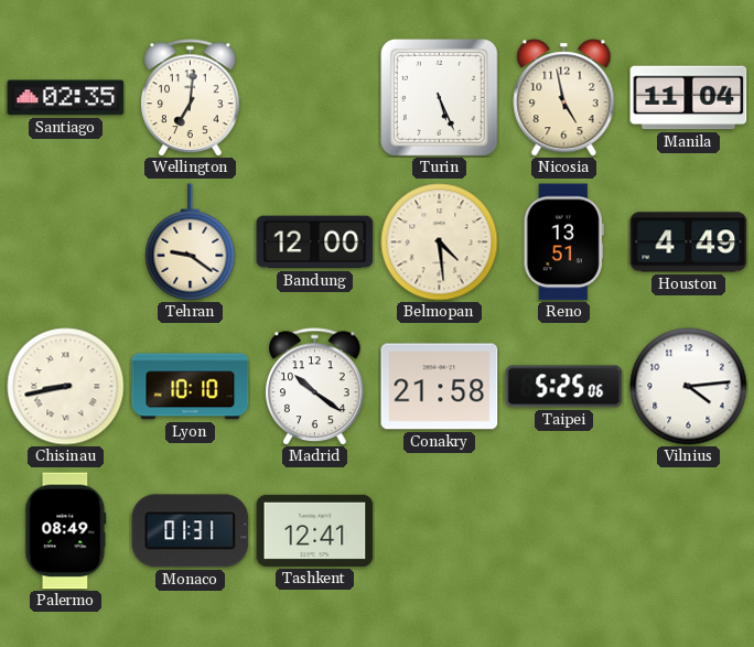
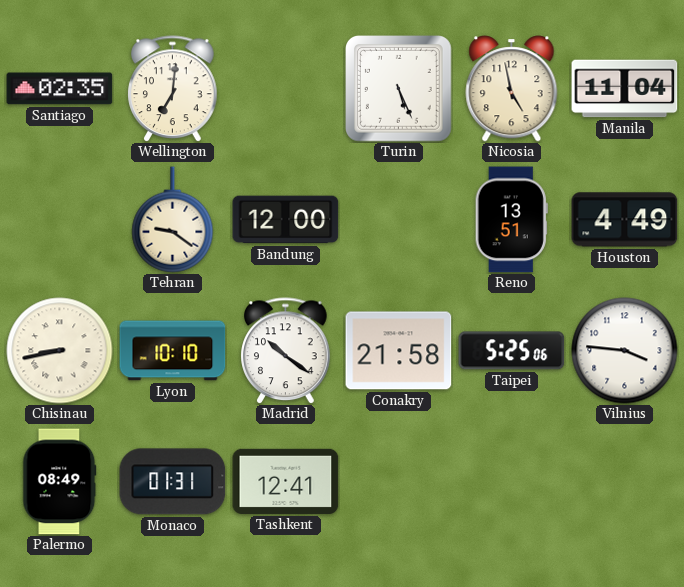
Belmopan: 4:29 -> none (440, 242)
Vilnius: 4:14 -> 3:46 (625, 351)
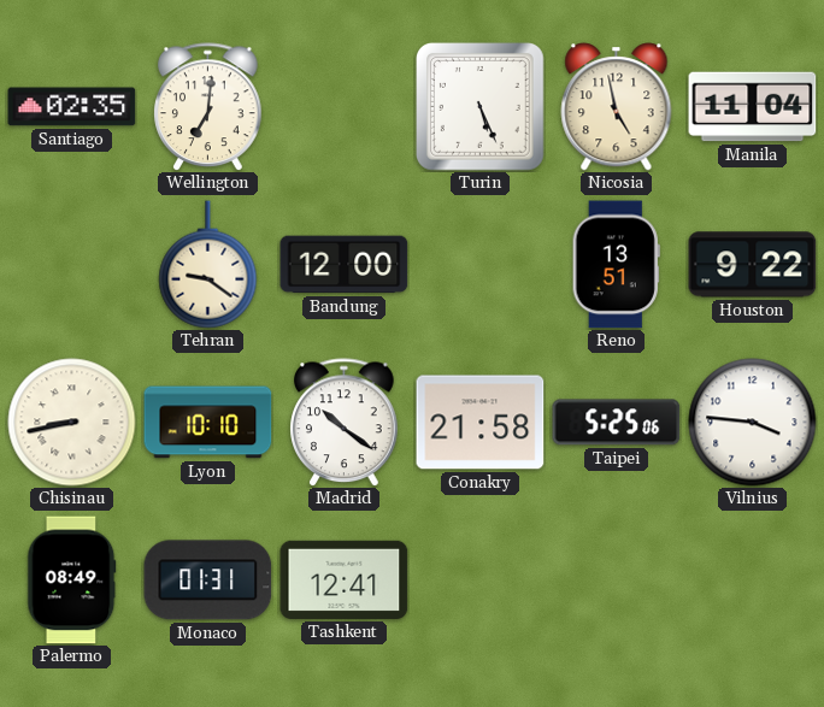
Houston: 4:49 -> 9:22 (753, 265)
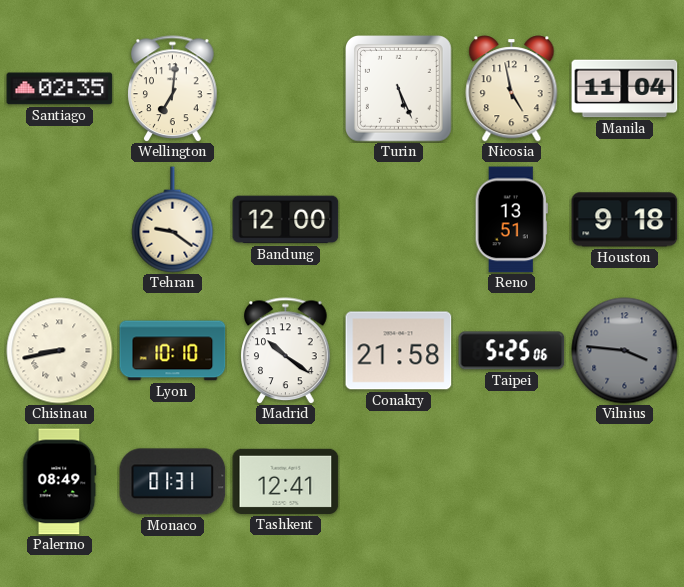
Houston: 9:22 -> 9:18 (625, 220)
Vilnius dial: white -> grey (625, 351)
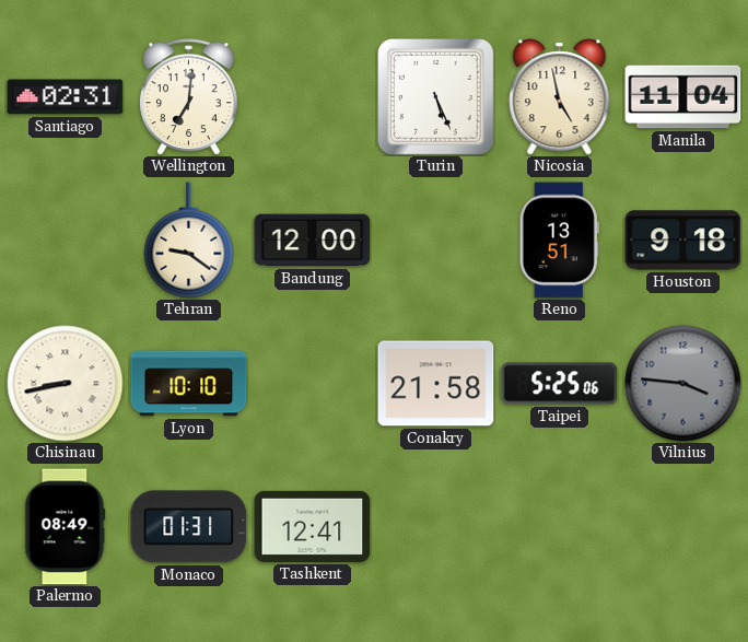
Santiago: 02:35 -> 02:31 (66, 97)
Madrid: 10:21 -> none (286, 351)
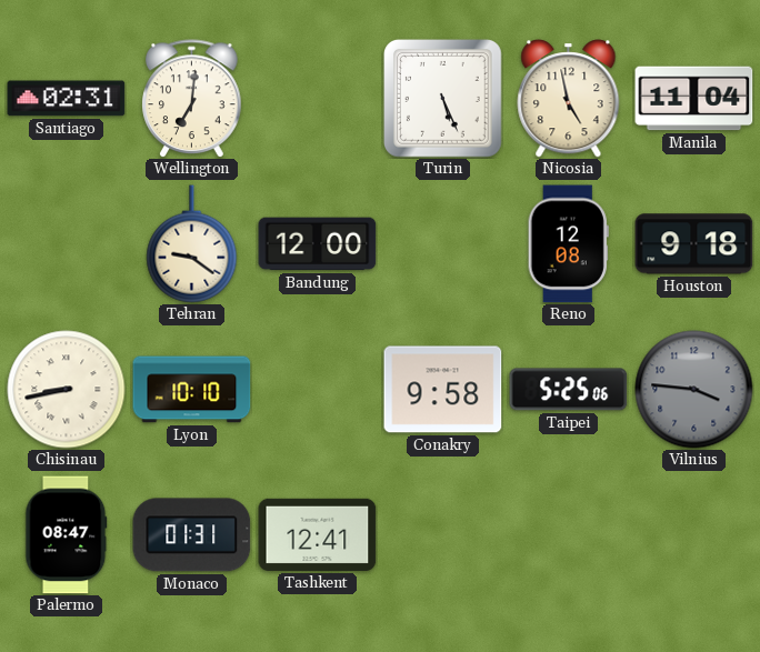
Reno: 13:51 -> 12:08 (568, 244)
Conakry: 21:58 -> 9:58 (443, 390)
Palermo: 08:49 -> 08:47 (67, 535)
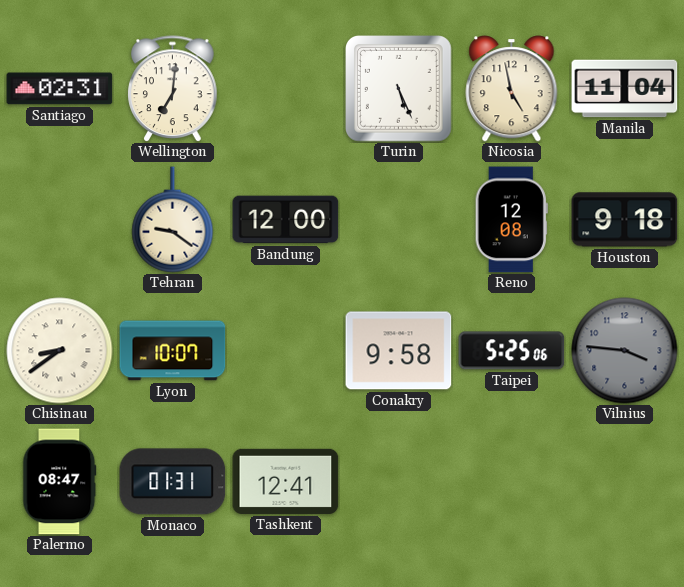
Chisinau: 8:43 -> 8:39 (60, 351)
Lyon: 10:10 -> 10:07 (173, 351)
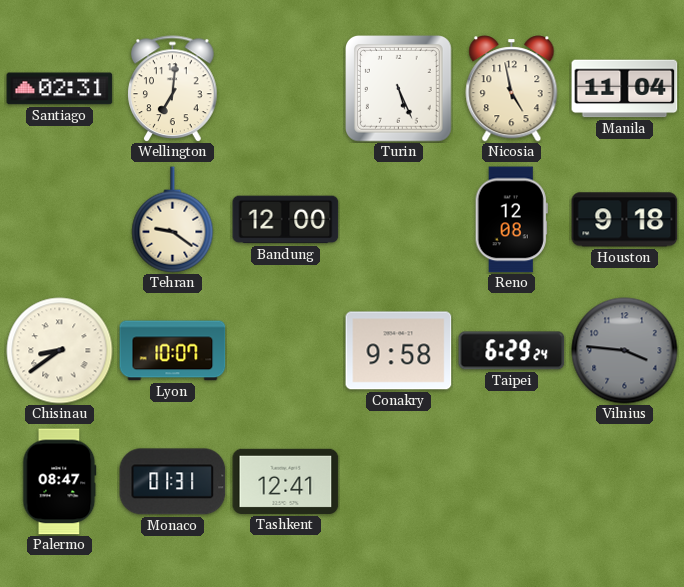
Taipei: 5:25 -> 6:29 (512, 351)
